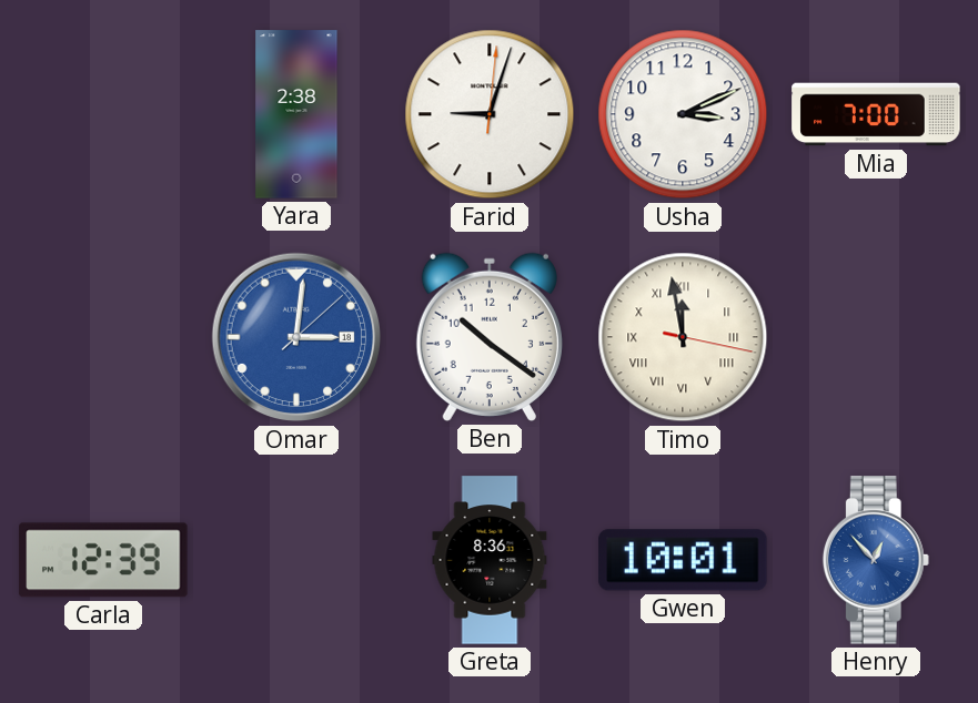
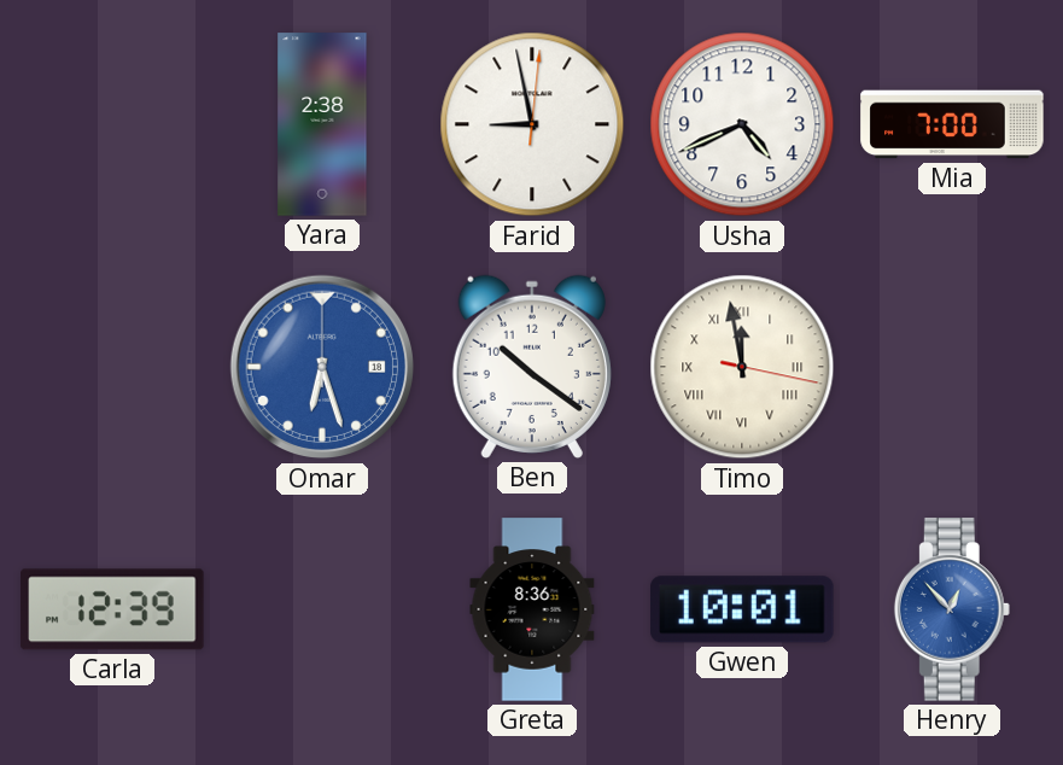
Farid: 9:03 -> 8:58 (532, 124)
Usha: 3:11 -> 4:41 (742, 124)
Omar: 3:01 -> 6:27 (322, 367)
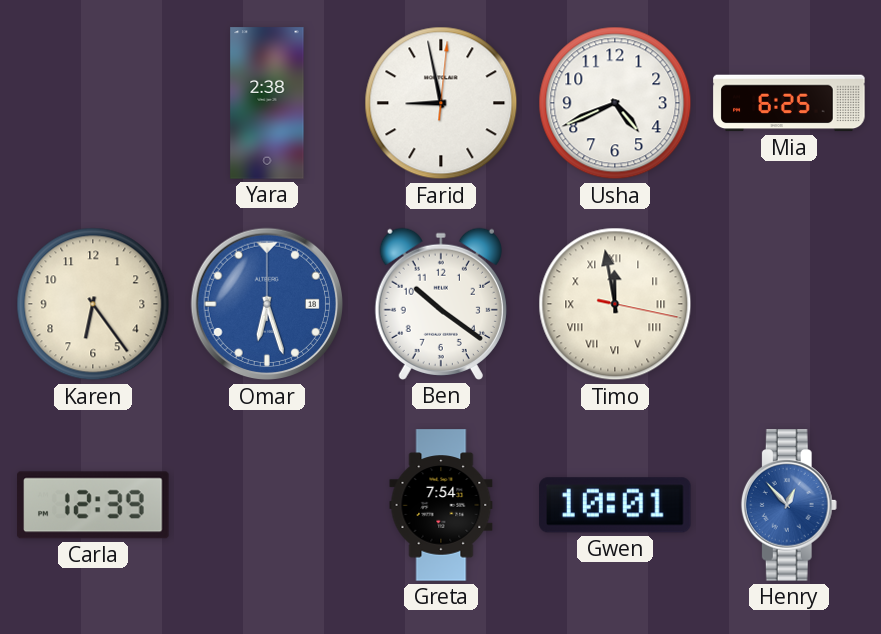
Mia: 7:00 -> 6:25 (789, 103)
Karen: none -> 6:24 (93, 304)
Greta: 8:36 -> 7:54 (441, 505)
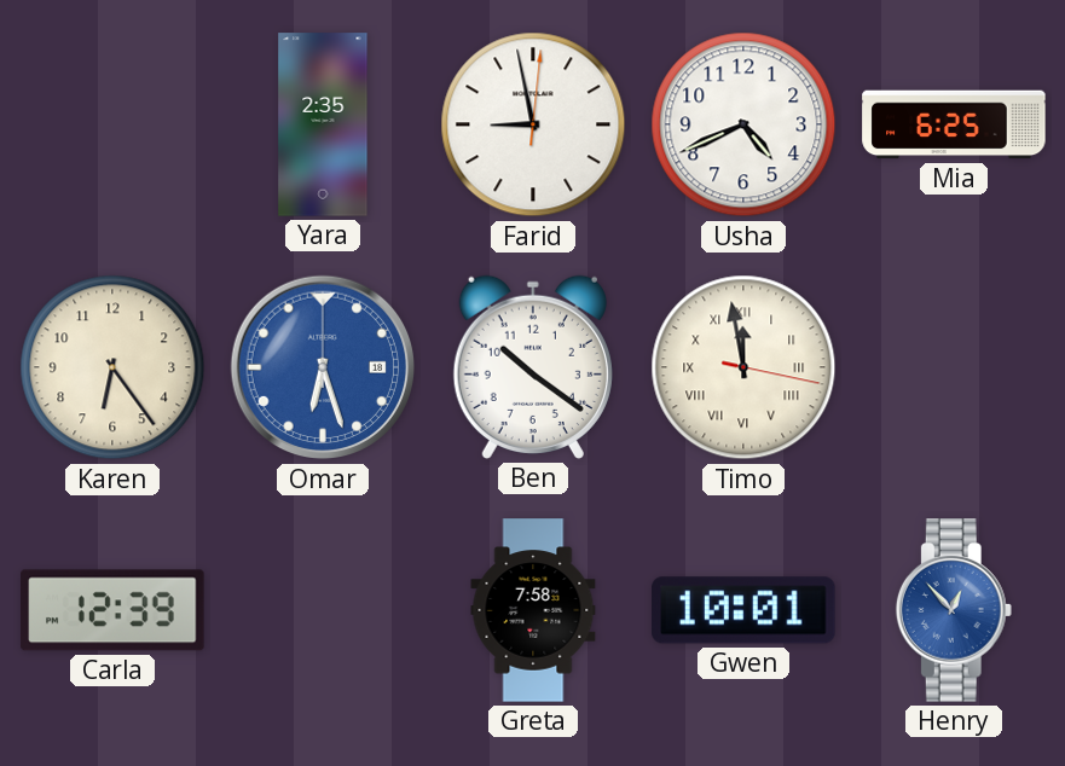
Yara: 2:38 -> 2:35 (323, 124)
Greta: 7:54 -> 7:58 (533, 610)
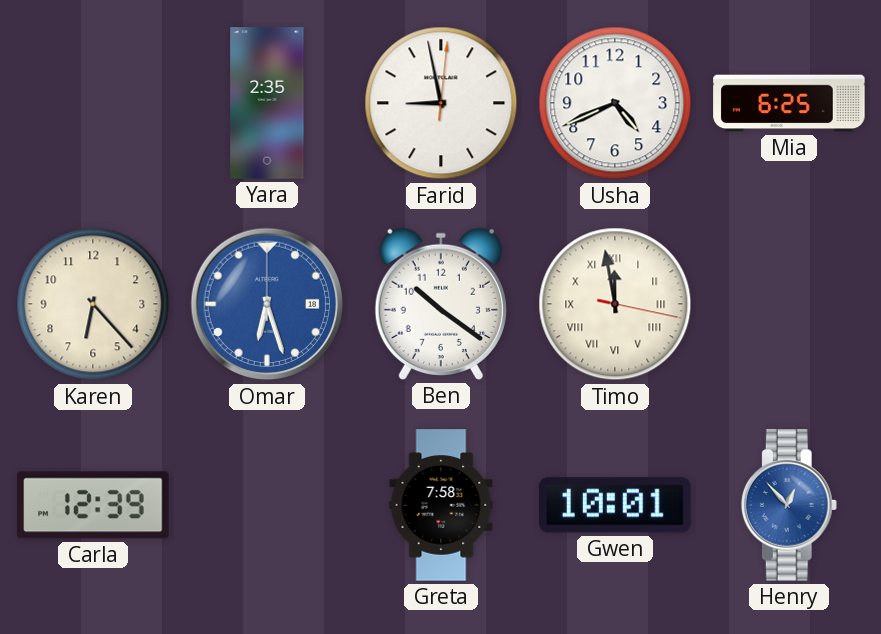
Karen: 6:24 -> 6:23 (93, 304)
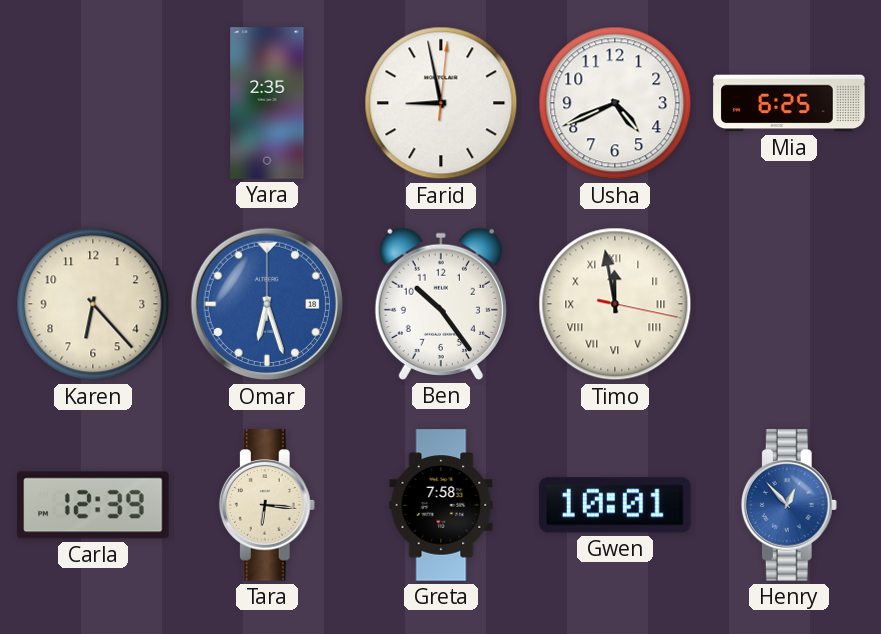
Ben: 10:21 -> 10:24 (441, 304)
Tara: none -> 6:16 (267, 505)
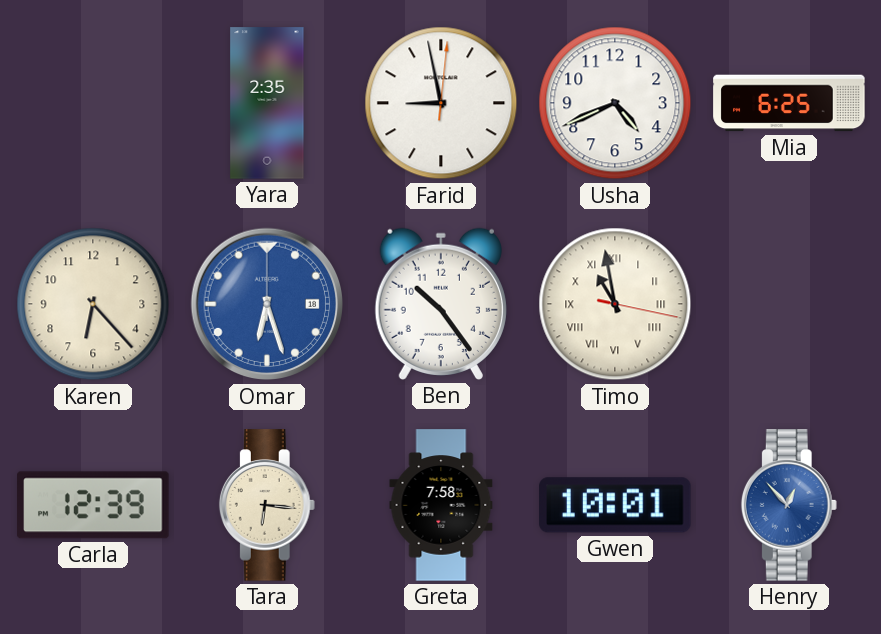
Timo: 11:58 -> 10:58 (615, 304)
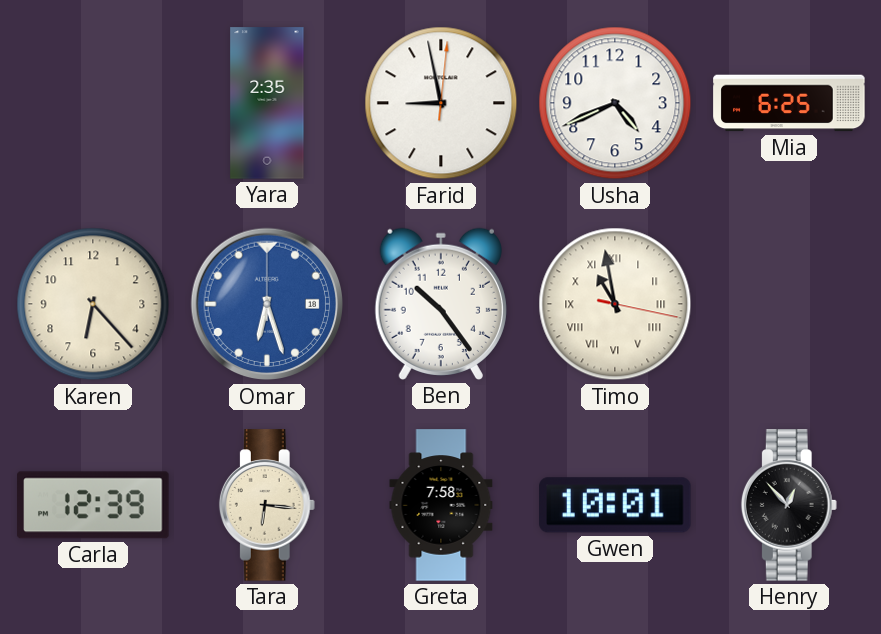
Henry dial: blue -> black (789, 505)
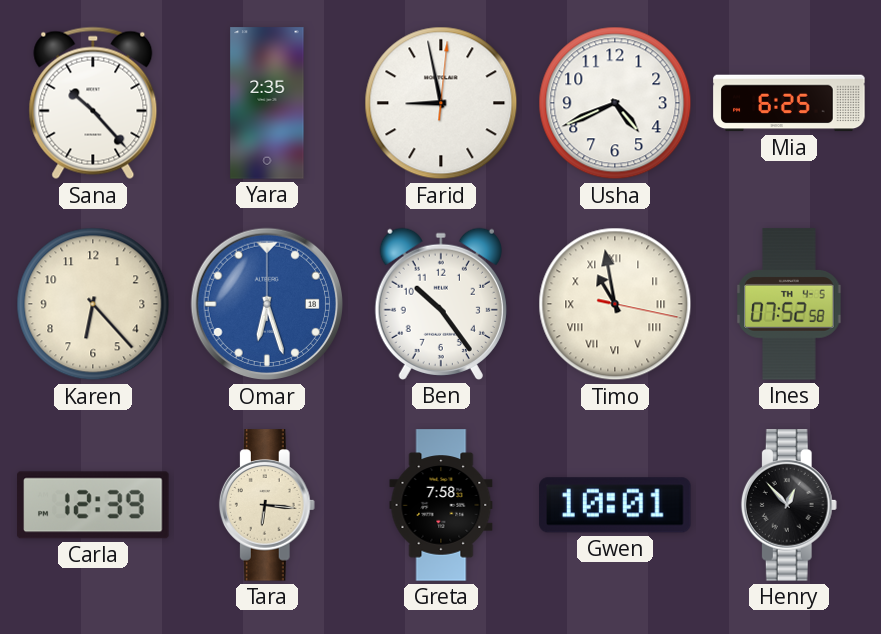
Sana: none -> 10:23 (93, 103)
Ines: none -> 07:52 (789, 304)
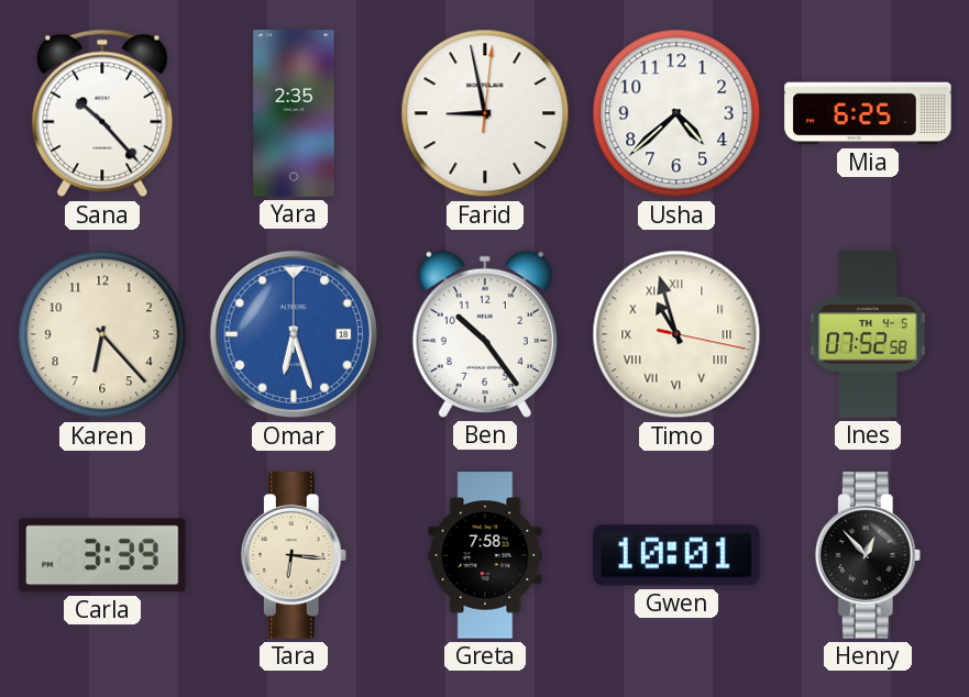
Usha: 4:41 -> 4:38 (676, 113)
Timo: 10:58 -> 10:57 (676, 334)
Carla: 12:39 -> 3:39 (102, 555)
